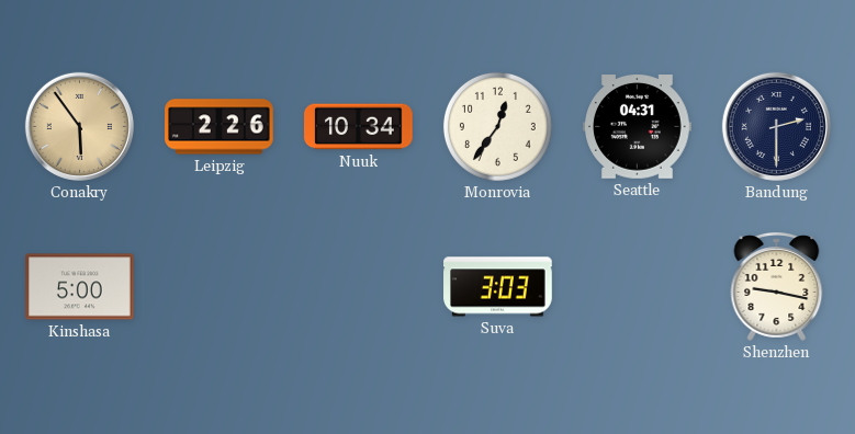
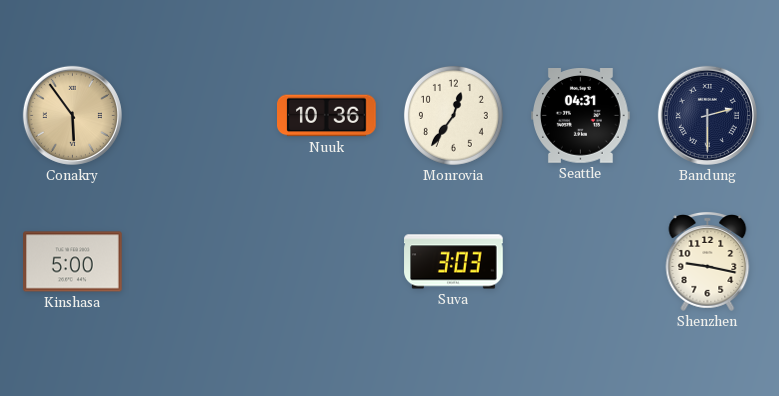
Leipzig: 2:26 -> none (220, 127)
Nuuk: 10:34 -> 10:36 (327, 116)
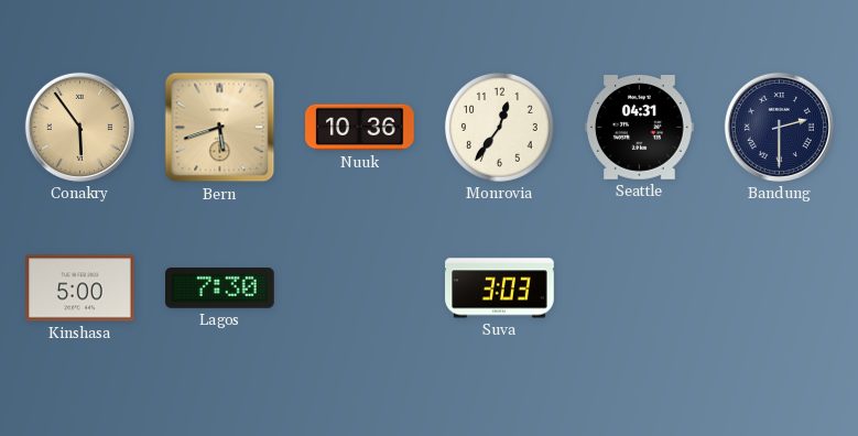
Bern: none -> 5:42 (220, 128)
Lagos: none -> 7:30 (220, 288)
Shenzhen: 9:17 -> none (708, 261)
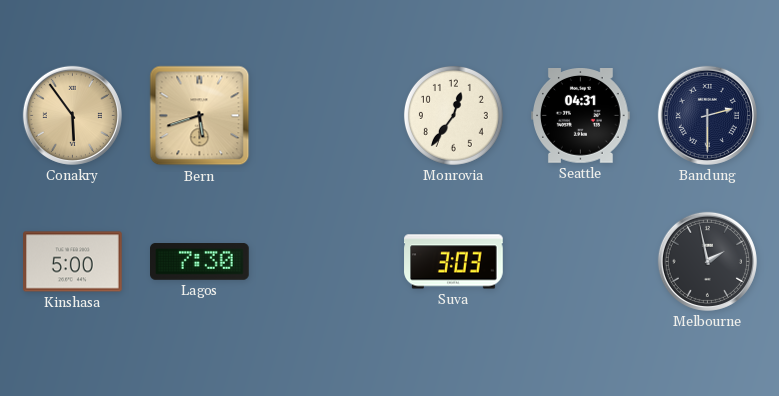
Nuuk: 10:36 -> none (360, 128)
Melbourne: none -> 1:58 (707, 261)
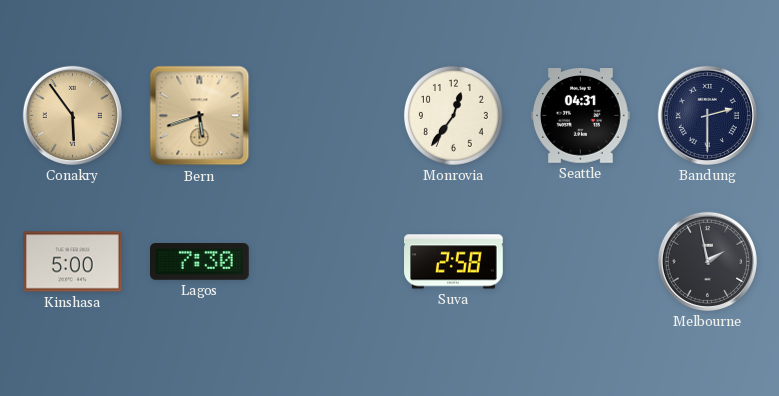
Suva: 3:03 -> 2:58 (454, 262)
